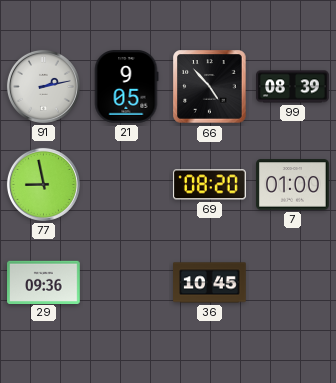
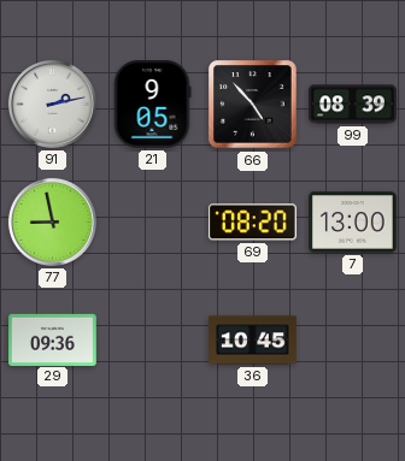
7: 01:00 -> 13:00 (353, 223)
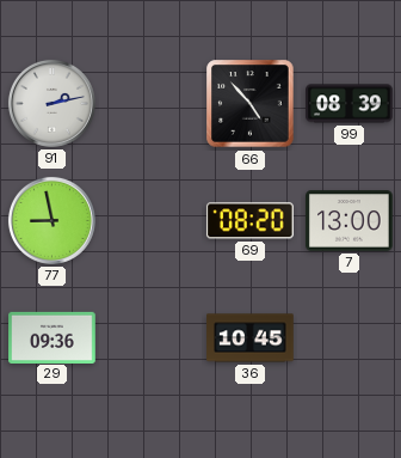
21: 9:05 -> none (152, 105)
